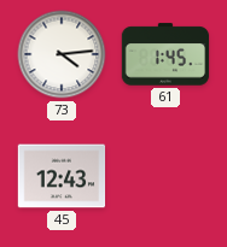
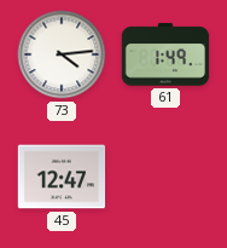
61: 1:45 -> 1:49 (165, 54)
45: 12:43 -> 12:47 (62, 177)
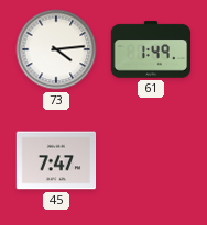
45: 12:47 -> 7:47 (56, 160)
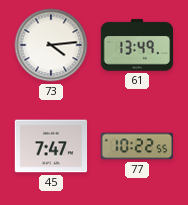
61: 1:49 -> 13:49 (137, 45)
77: none -> 10:22 (137, 146)
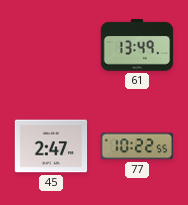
73: 4:14 -> none (51, 45)
45: 7:47 -> 2:47 (51, 146)
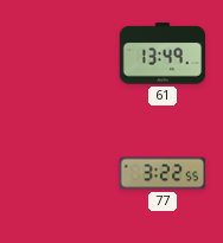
45: 2:47 -> none (51, 146)
77: 10:22 -> 3:22 (163, 173)
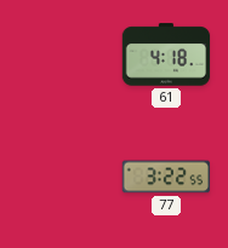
61: 13:49 -> 4:18 (166, 54)
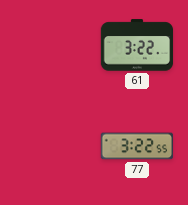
61: 4:18 -> 3:22 (137, 45)
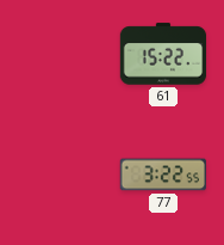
61: 3:22 -> 15:22 (163, 54)
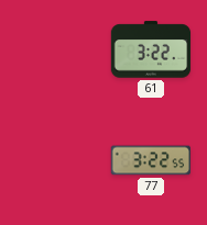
61: 15:22 -> 3:22 (151, 49)
